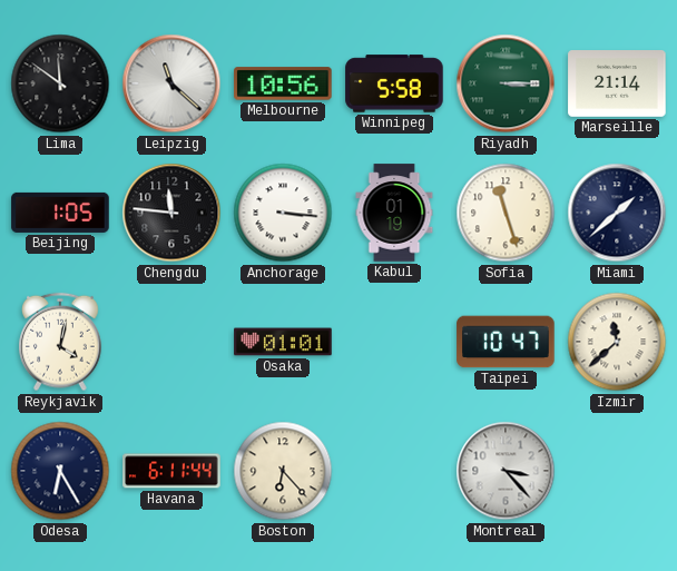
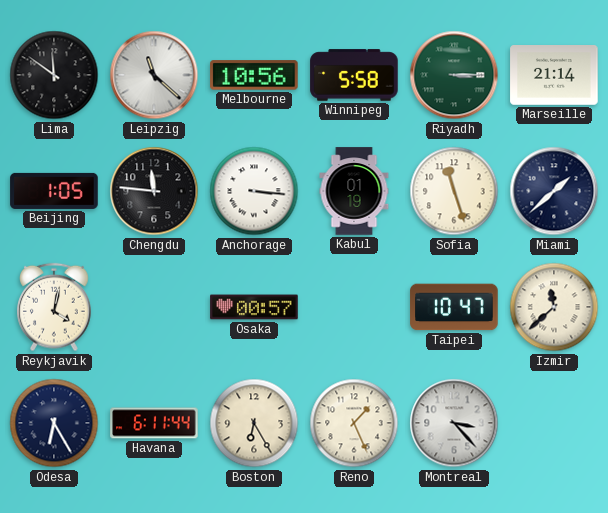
Osaka: 01:01 -> 00:57 (254, 307)
Boston: 6:23 -> 6:25 (254, 423)
Reno: none -> 1:26 (354, 423)
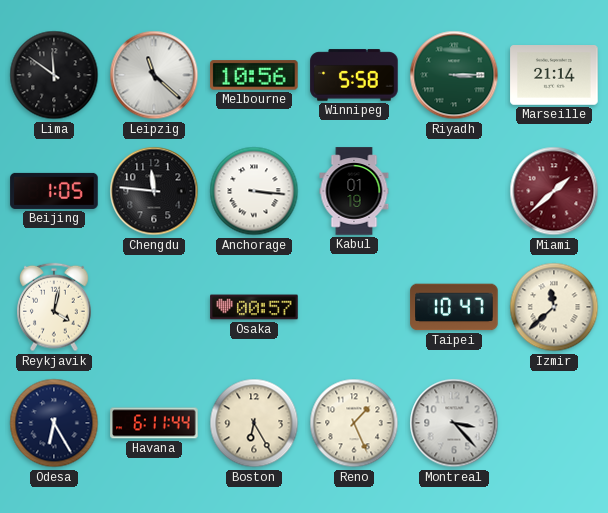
Sofia: 11:27 -> none (454, 191)
Miami dial: navy -> burgundy (554, 191)
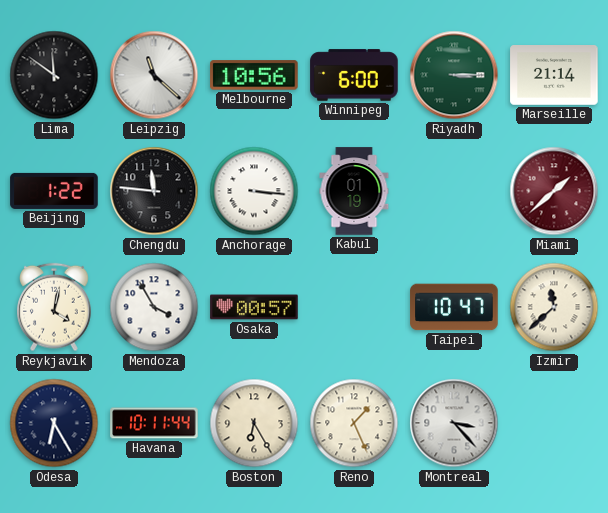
Winnipeg: 5:58 -> 6:00 (354, 75)
Beijing: 1:05 -> 1:22 (54, 191)
Mendoza: none -> 3:55 (154, 307)
Havana: 6:11 -> 10:11 (154, 423)
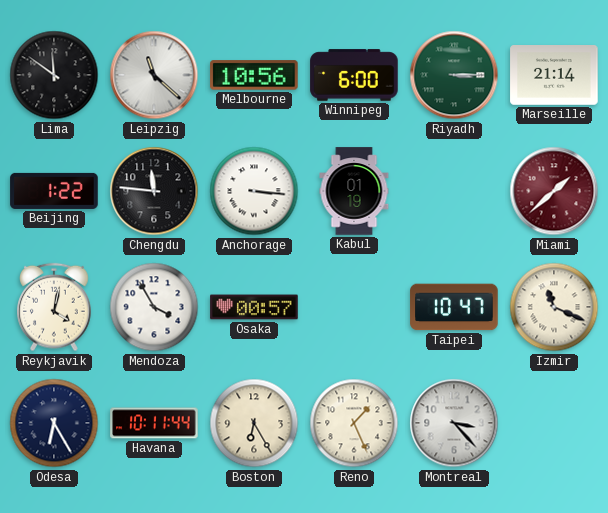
Izmir: 11:38 -> 11:19 (554, 307)
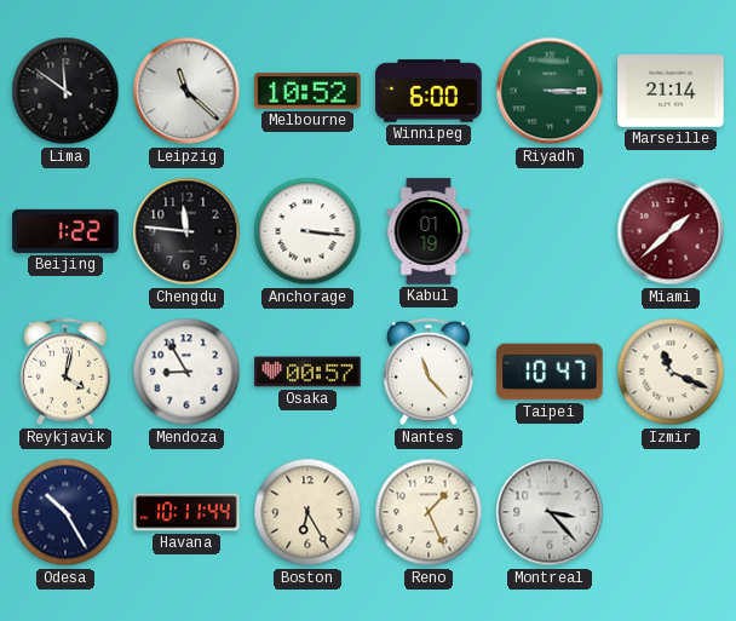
Melbourne: 10:56 -> 10:52 (307, 91)
Mendoza: 3:55 -> 8:55 (186, 372)
Nantes: none -> 11:23 (430, 372)
Odesa: 6:25 -> 10:25 (65, 512)
